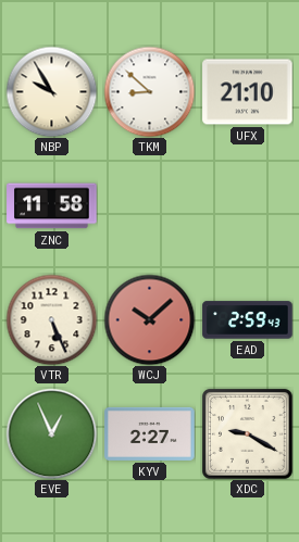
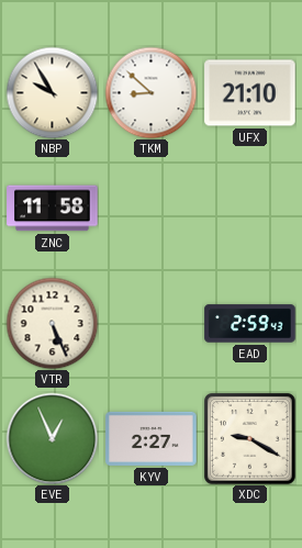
WCJ: 10:08 -> none (149, 319)
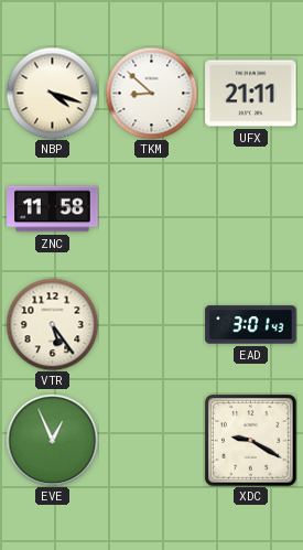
NBP: 9:55 -> 4:18 (52, 93)
UFX: 21:10 -> 21:11 (251, 94)
VTR: 5:26 -> 5:24 (52, 324)
EAD: 2:59 -> 3:01 (251, 325)
KYV: 2:27 -> none (152, 438)
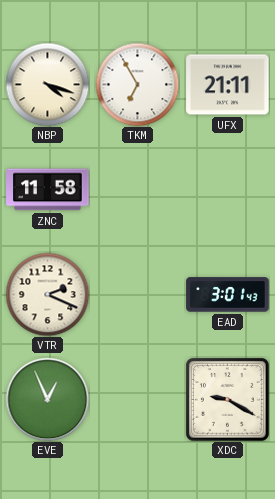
TKM: 8:52 -> 6:55 (137, 84)
VTR: 5:24 -> 2:19 (47, 294)
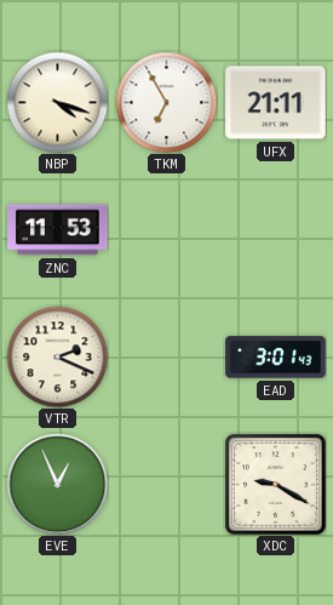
ZNC: 11:58 -> 11:53 (58, 230)
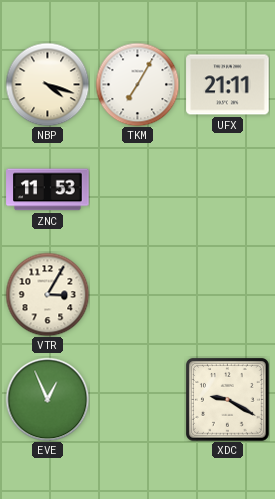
TKM: 6:55 -> 7:05 (137, 84)
VTR: 2:19 -> 3:05 (47, 294)
EAD: 3:01 -> none (276, 358)
